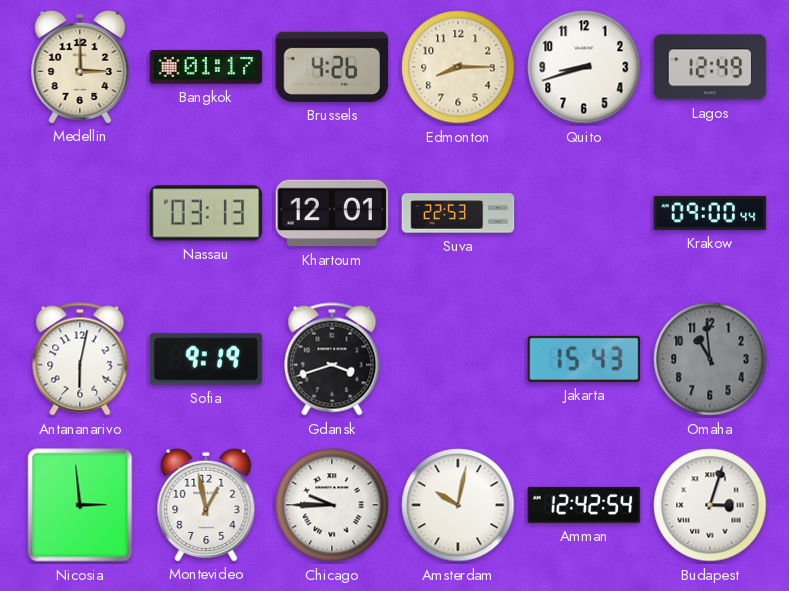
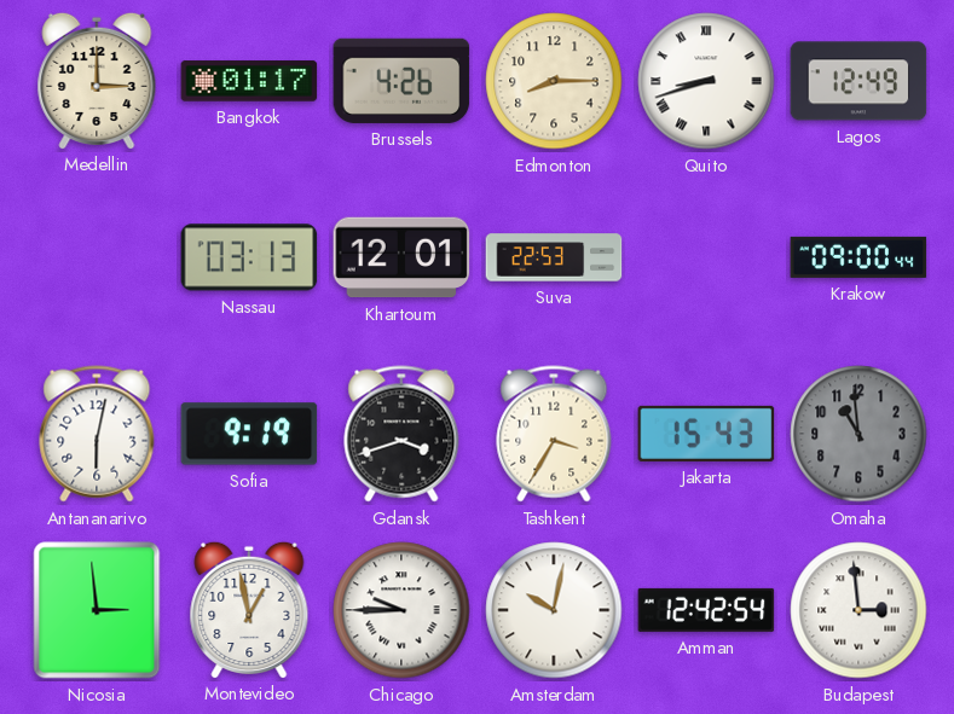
Quito numerals: Arabic -> Roman (706, 81)
Tashkent: none -> 3:35 (554, 434)
Budapest: 3:03 -> 2:59 (858, 610)
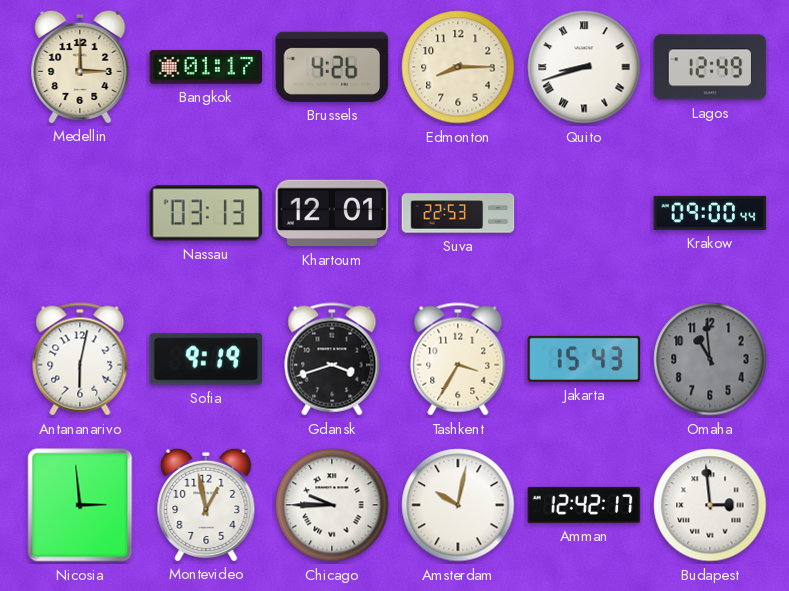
Amman: 12:42:54 -> 12:42:17 (584, 505)
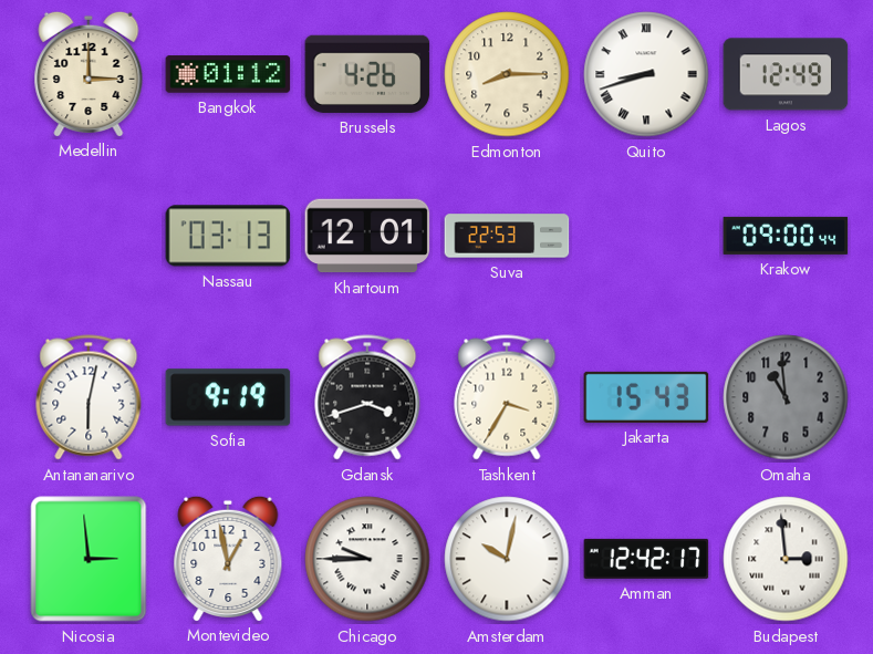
Bangkok: 01:17 -> 01:12 (228, 74)
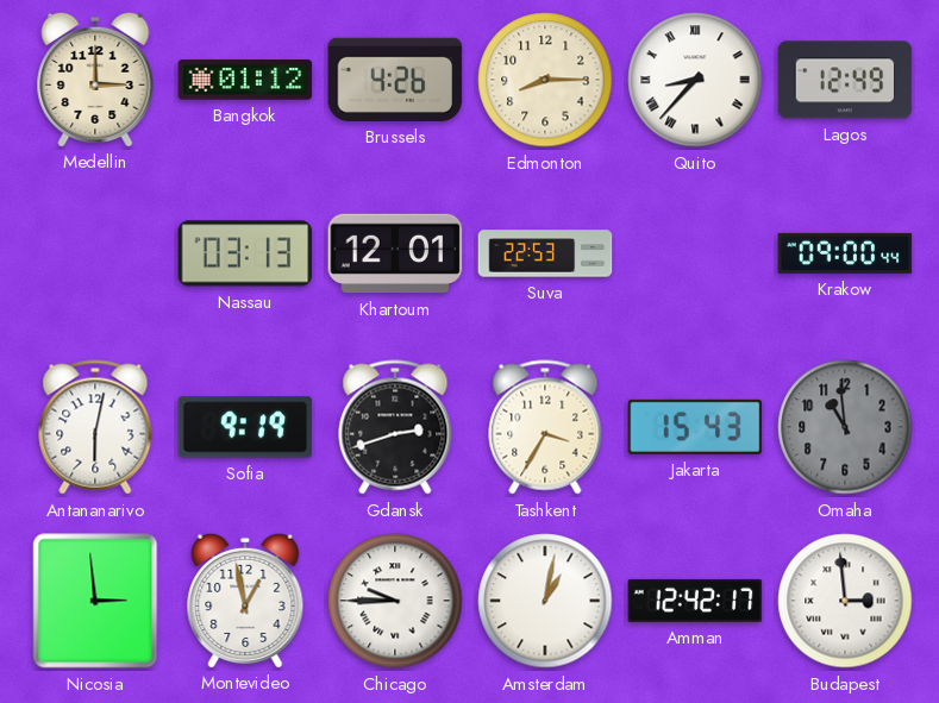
Quito: 8:42 -> 8:37 (695, 80)
Gdansk: 3:42 -> 2:42 (395, 427)
Amsterdam: 10:02 -> 1:02 (545, 601)
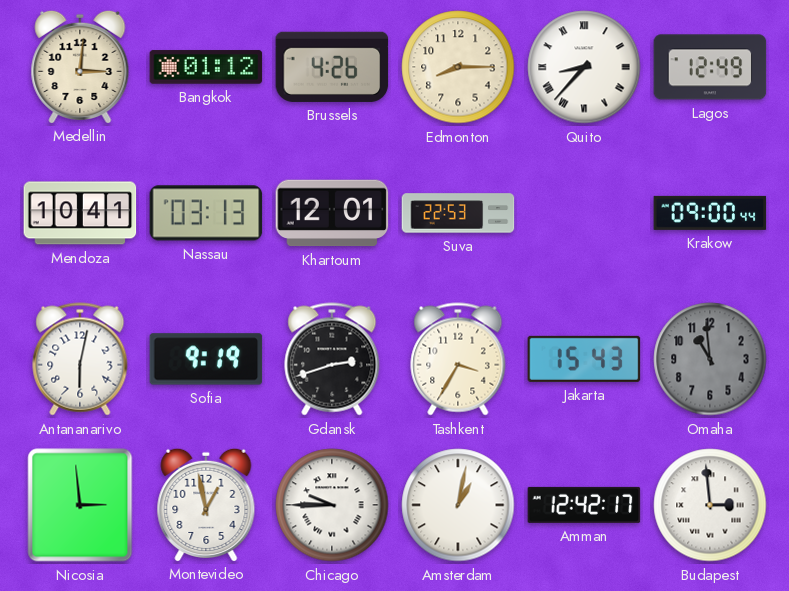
Medellin: 3:00 -> 3:01 (80, 66)
Mendoza: none -> 10:41 (80, 213)
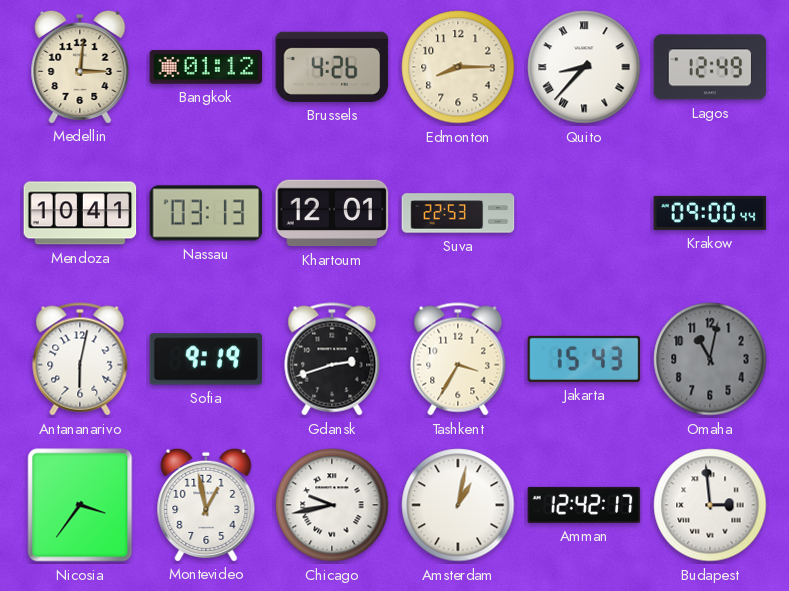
Omaha: 10:59 -> 11:02 (710, 359)
Nicosia: 2:59 -> 3:36 (80, 505)
Chicago: 9:45 -> 9:43 (332, 505)
